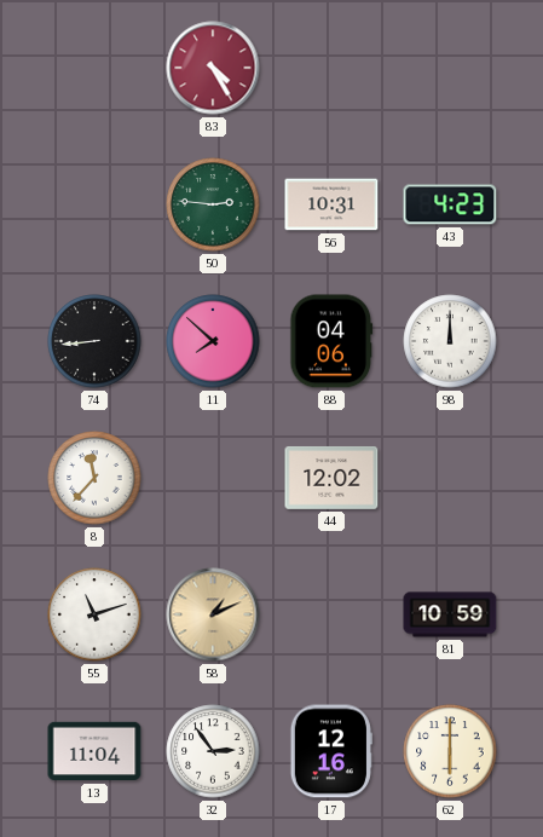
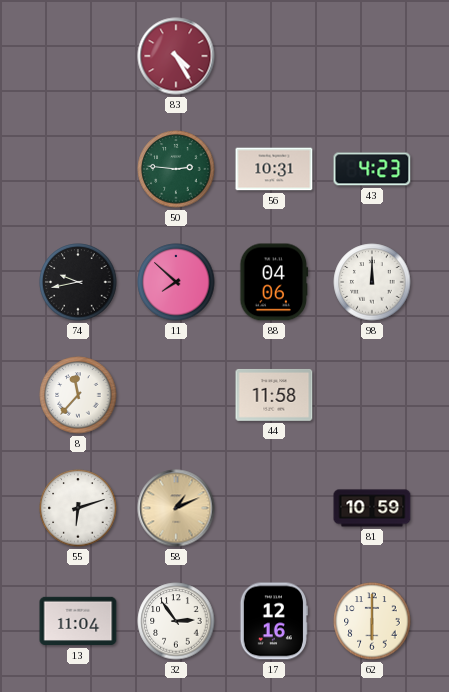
74: 8:44 -> 9:43 (78, 282)
44: 12:02 -> 11:58 (274, 395)
55: 11:12 -> 6:12 (78, 508)
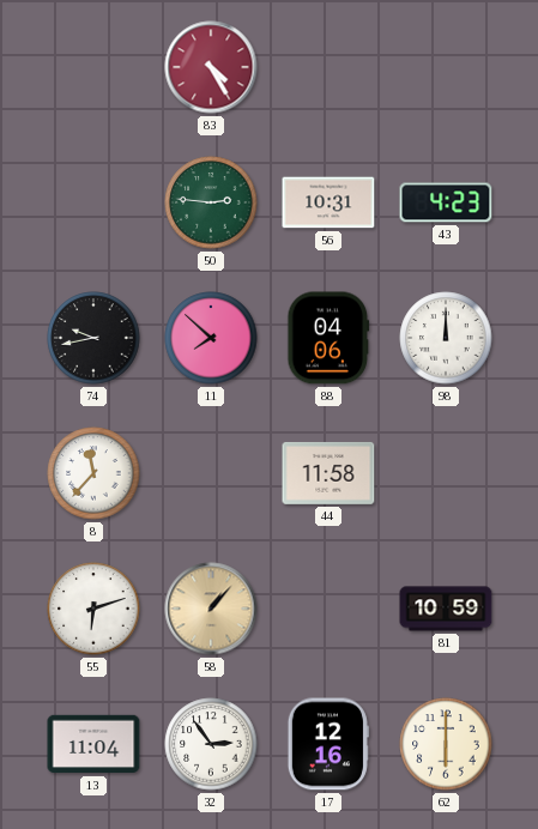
58: 1:11 -> 1:07 (211, 609)
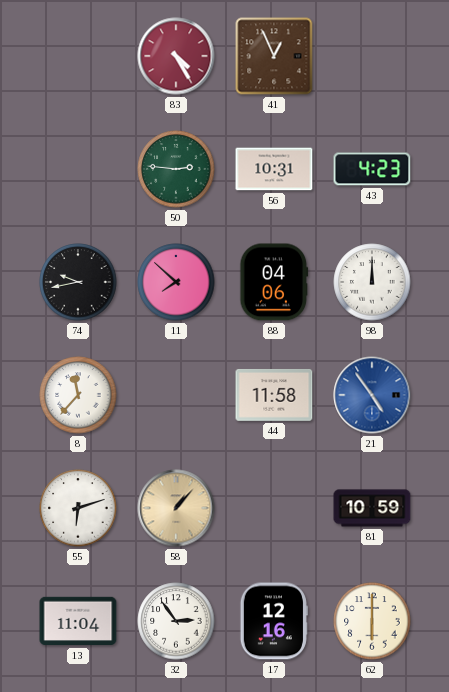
41: none -> 12:56 (274, 56)
21: none -> 4:54 (372, 395)
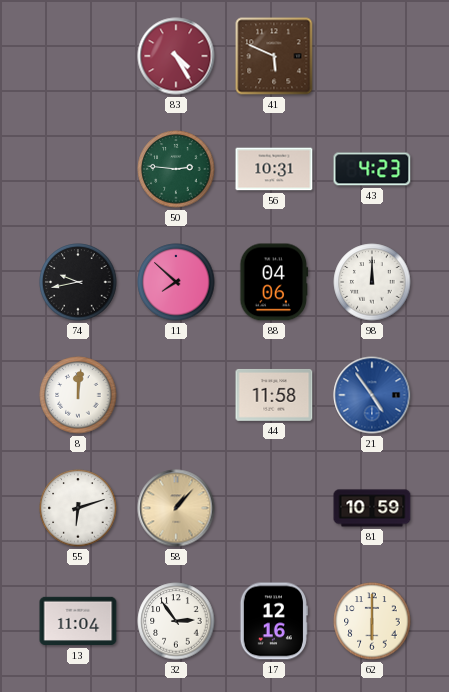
41: 12:56 -> 5:49 (274, 56)
8: 11:37 -> 12:01 (78, 395)
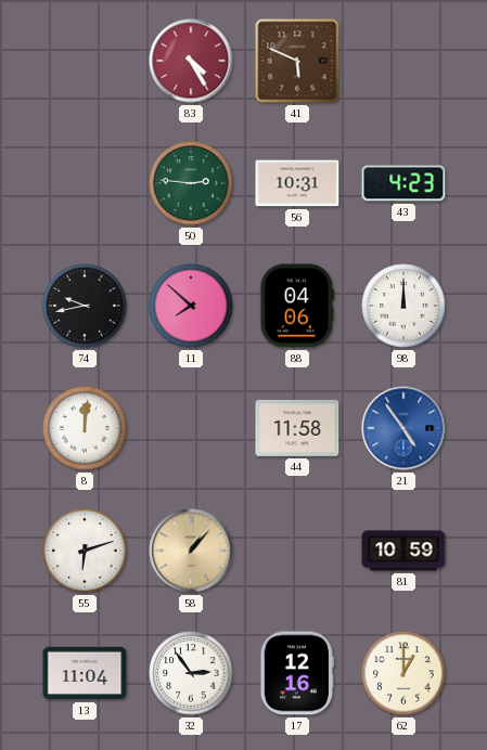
62: 6:00 -> 1:00 (403, 673)
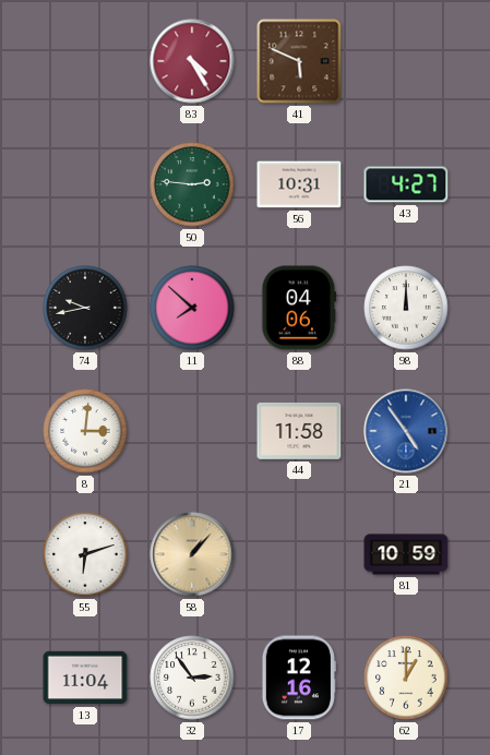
43: 4:23 -> 4:27 (406, 184)
8: 12:01 -> 3:01 (85, 431)
